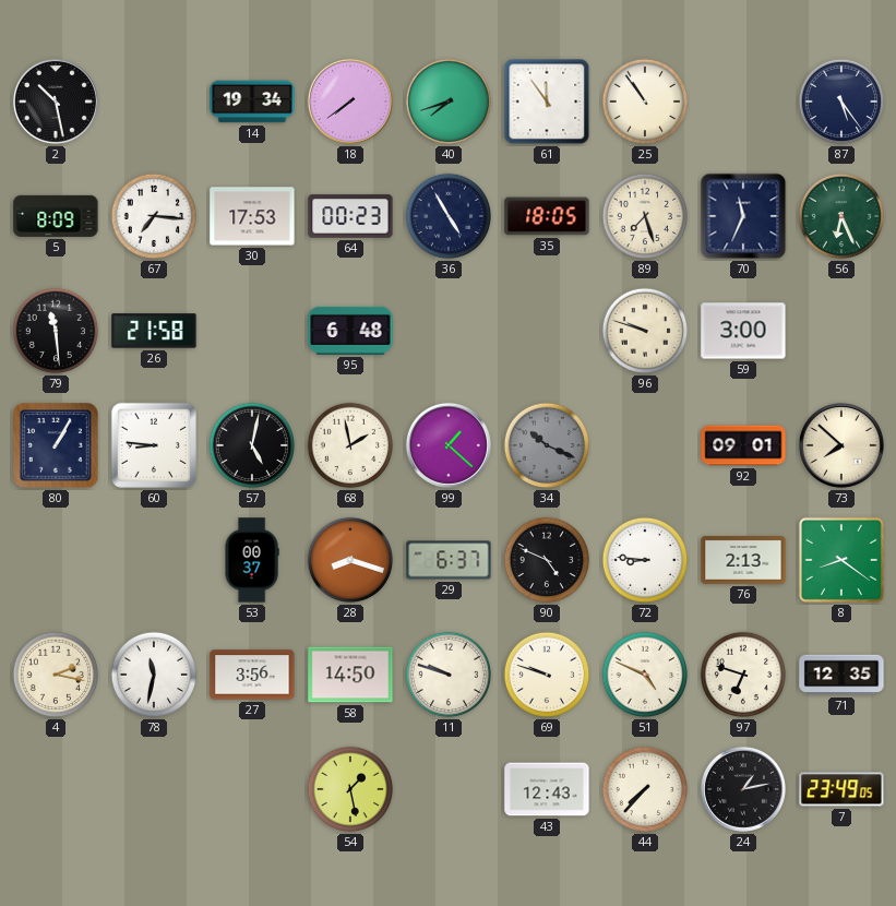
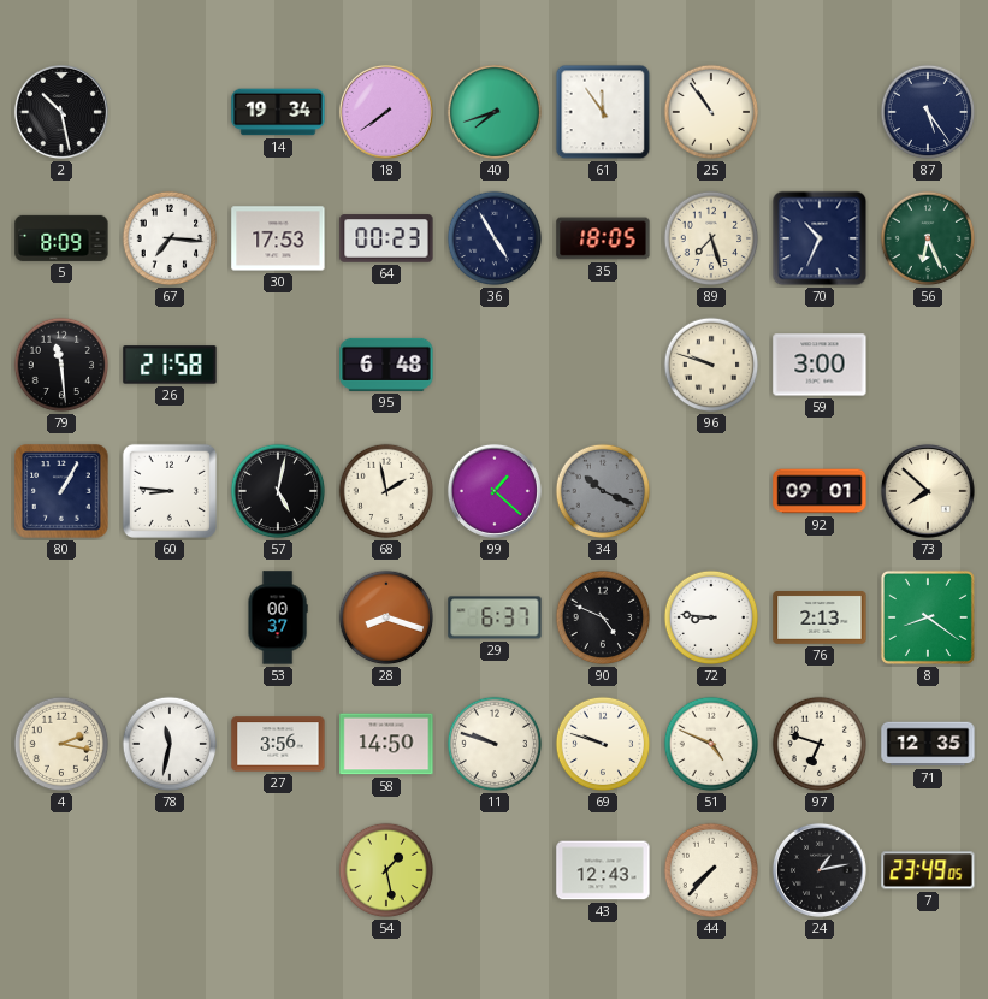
70: 11:34 -> 10:34 (820, 238)
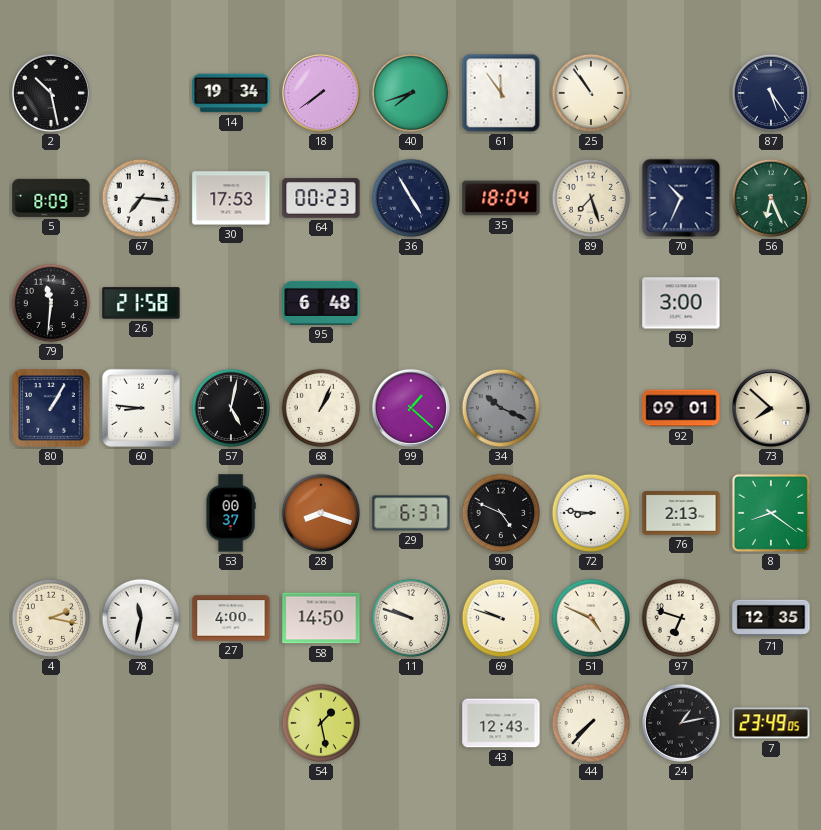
35: 18:05 -> 18:04 (501, 198)
79: 11:29 -> 11:31 (51, 303)
96: 9:48 -> none (711, 365)
68: 1:58 -> 1:04 (321, 408)
27: 3:56 -> 4:00 (231, 618)
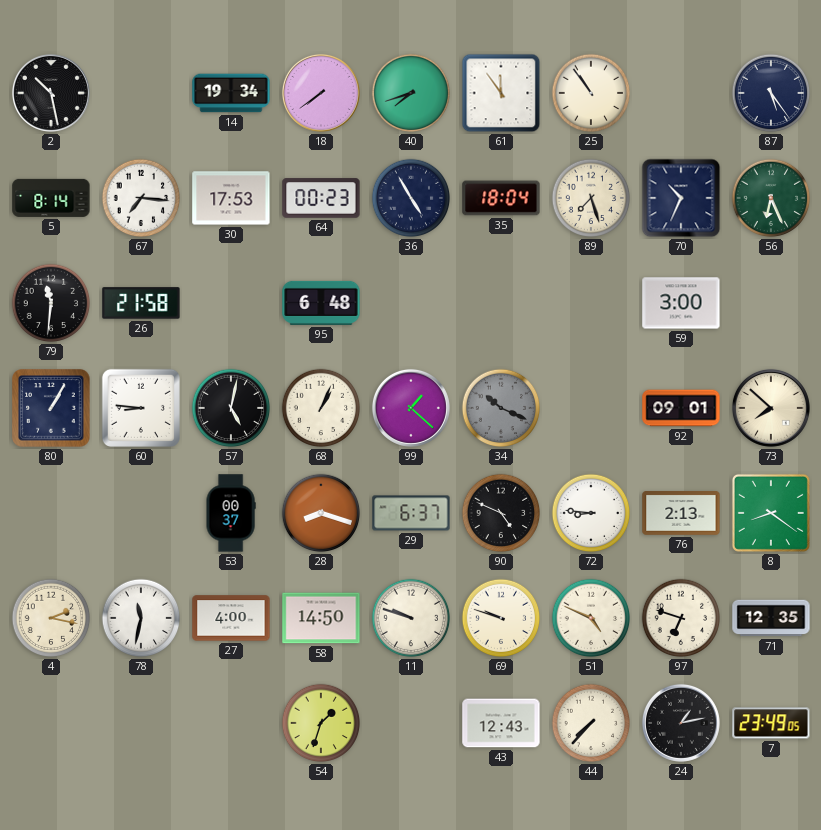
5: 8:09 -> 8:14 (51, 198)
54: 1:28 -> 1:33 (321, 723)
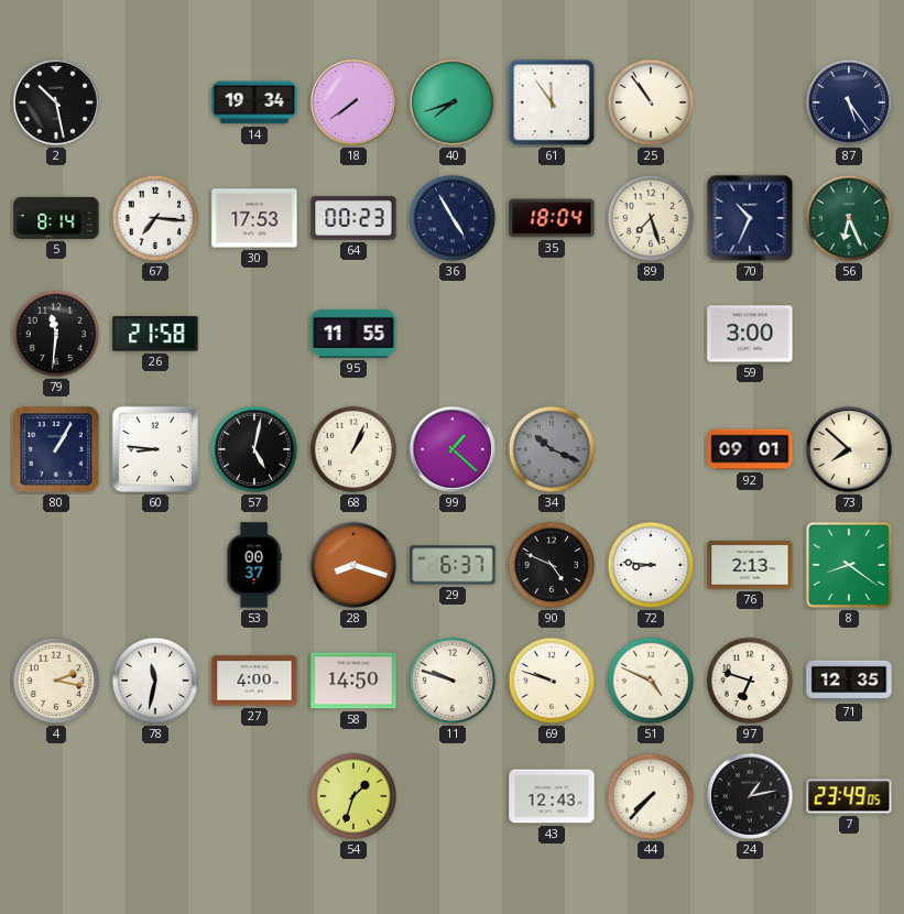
95: 6:48 -> 11:55 (353, 334)
